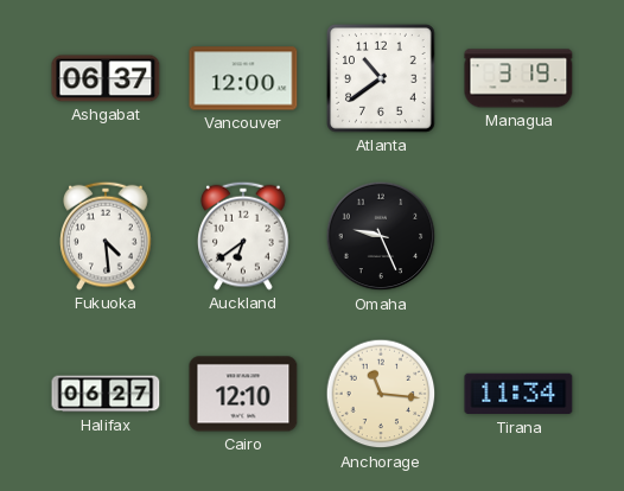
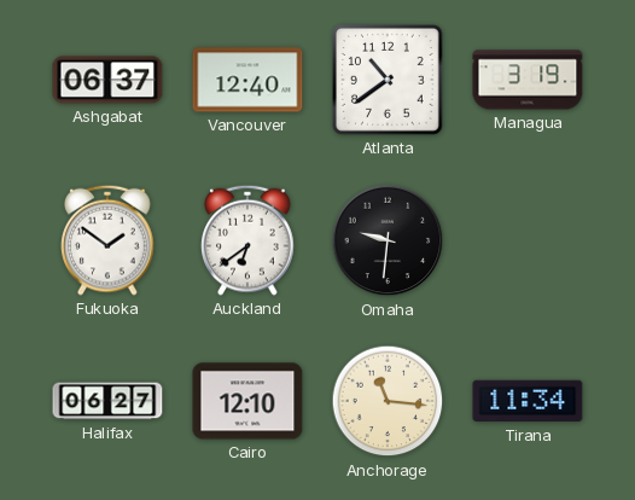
Vancouver: 12:00 -> 12:40 (247, 80)
Fukuoka: 4:29 -> 1:51 (107, 240)
Omaha: 9:26 -> 9:31 (388, 240)
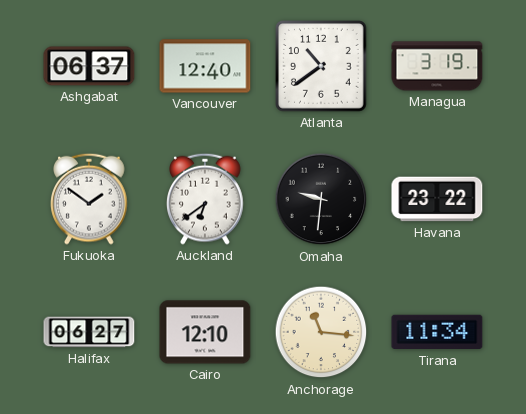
Havana: none -> 23:22 (437, 199)
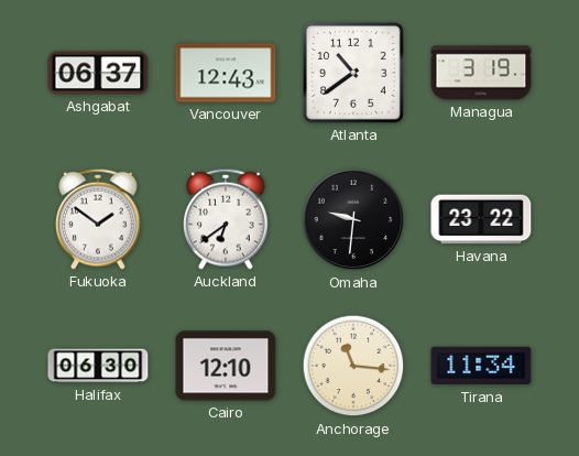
Vancouver: 12:40 -> 12:43 (226, 73)
Halifax: 06:27 -> 06:30 (98, 366)
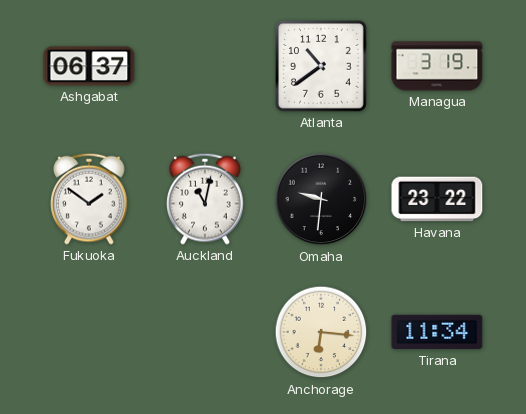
Vancouver: 12:43 -> none (226, 73)
Auckland: 6:39 -> 11:02 (205, 199)
Halifax: 06:30 -> none (98, 366)
Cairo: 12:10 -> none (226, 366)
Anchorage: 11:16 -> 6:16 (321, 332)
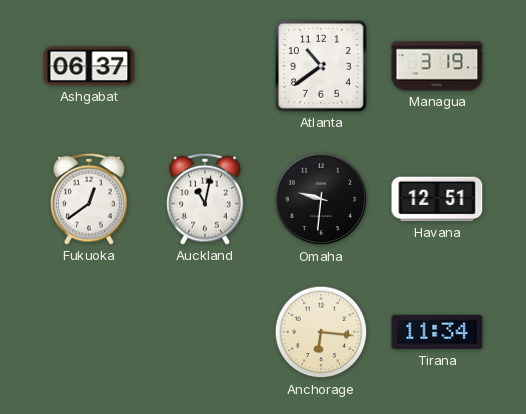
Fukuoka: 1:51 -> 12:39 (89, 199)
Havana: 23:22 -> 12:51 (437, 199)
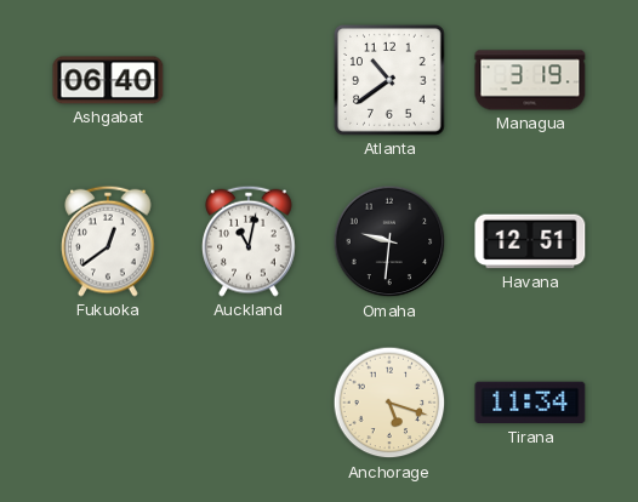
Ashgabat: 06:37 -> 06:40 (108, 80)
Anchorage: 6:16 -> 5:18 (389, 403)
